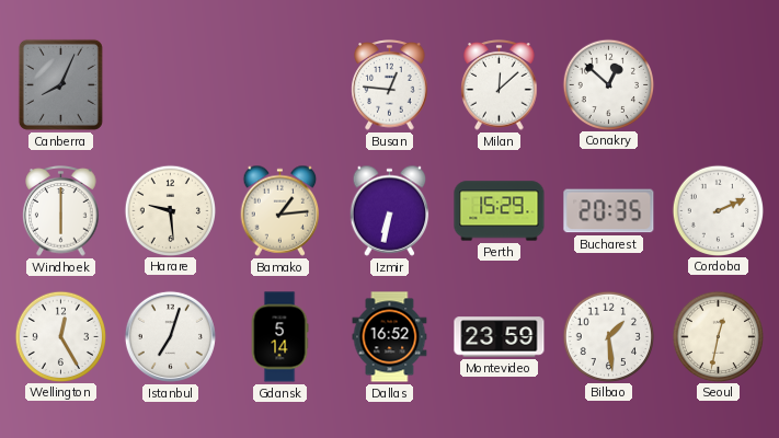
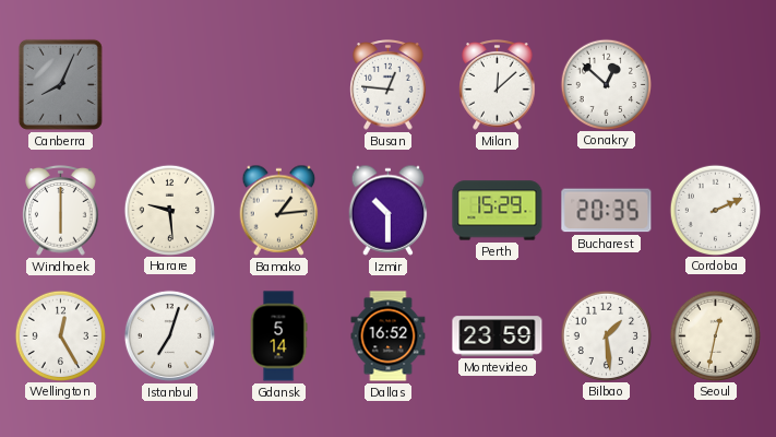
Izmir: 6:32 -> 10:30 (389, 210)
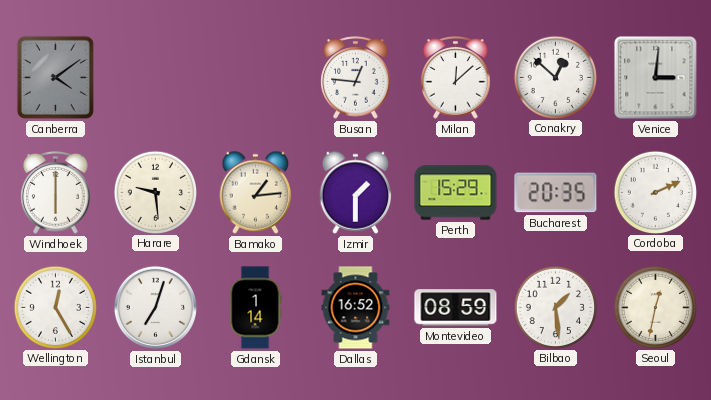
Canberra: 8:04 -> 4:09 (55, 77)
Venice: none -> 3:01 (656, 78)
Izmir: 10:30 -> 1:30 (356, 192)
Gdansk: 5:14 -> 1:14 (255, 308)
Montevideo: 23:59 -> 08:59 (456, 308)
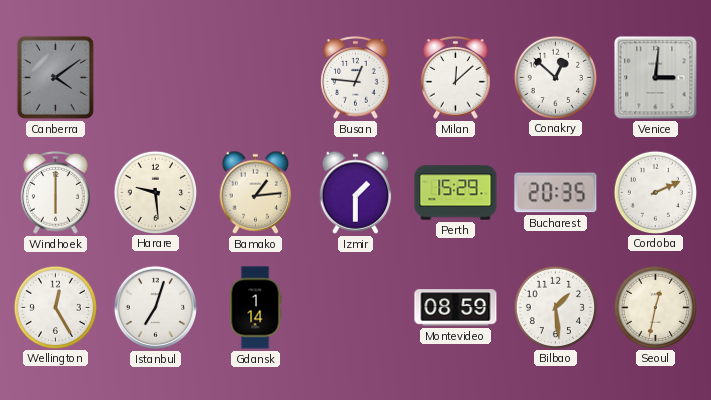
Dallas: 16:52 -> none (356, 308)
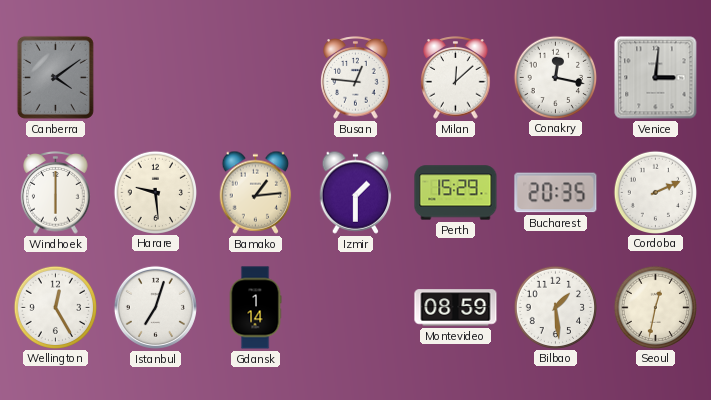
Conakry: 12:52 -> 12:17 (555, 77)
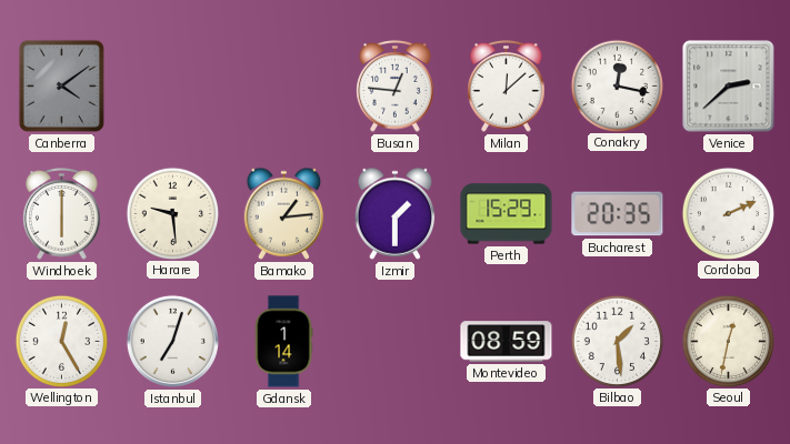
Venice: 3:01 -> 2:38 (729, 87)
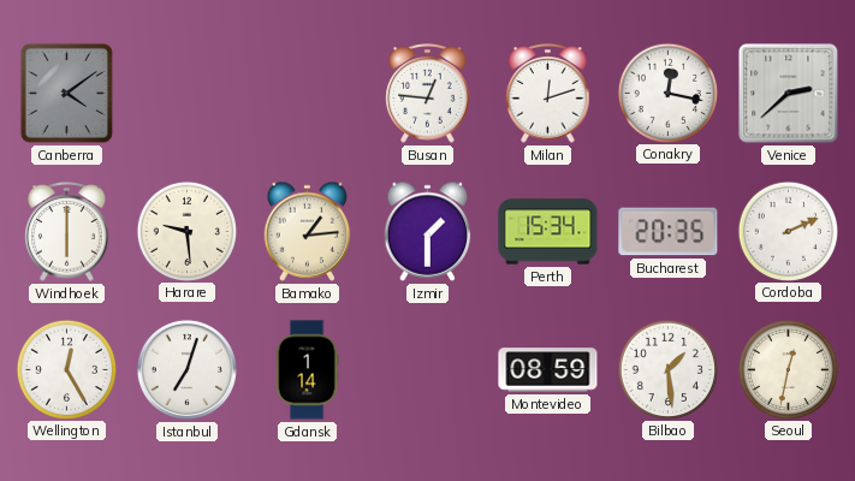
Milan: 12:08 -> 12:12 (548, 94)
Perth: 15:29 -> 15:34 (548, 232)
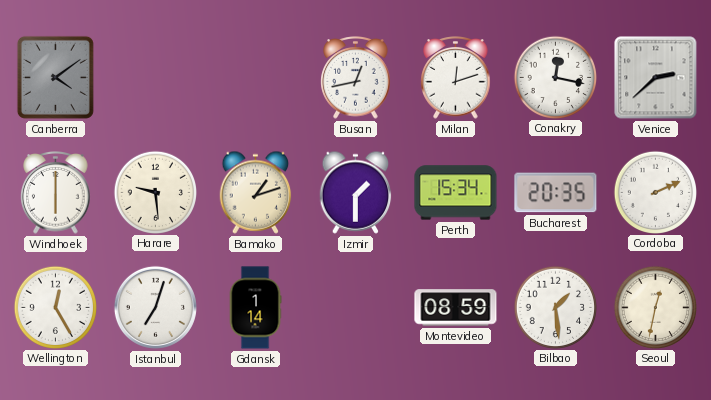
Busan: 12:46 -> 12:43 (356, 78)
Bamako: 1:14 -> 1:12 (256, 192)
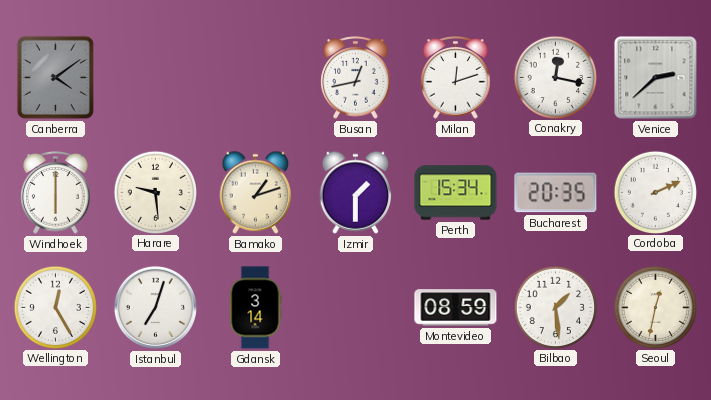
Gdansk: 1:14 -> 3:14 (255, 308)
